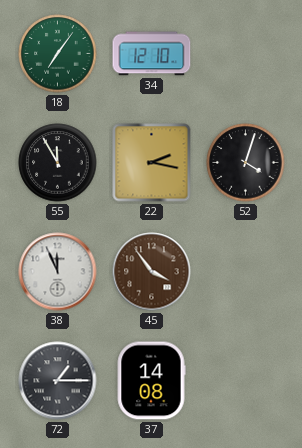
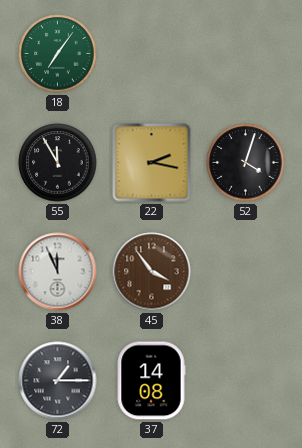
34: 12:10 -> none (152, 54)
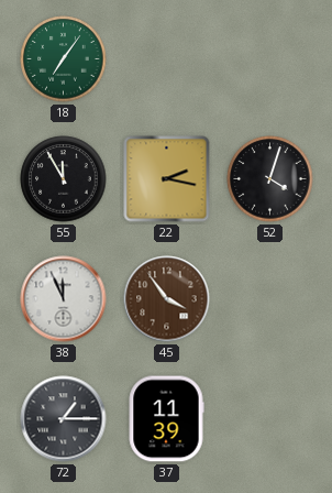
37: 14:08 -> 11:39 (166, 419)
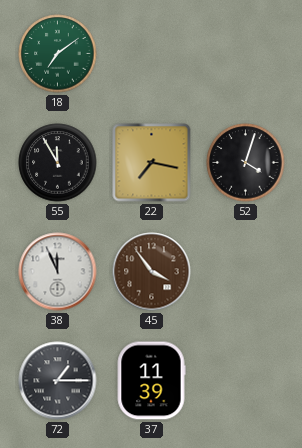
18: 7:06 -> 7:09 (58, 54)
22: 2:17 -> 7:17 (152, 163)
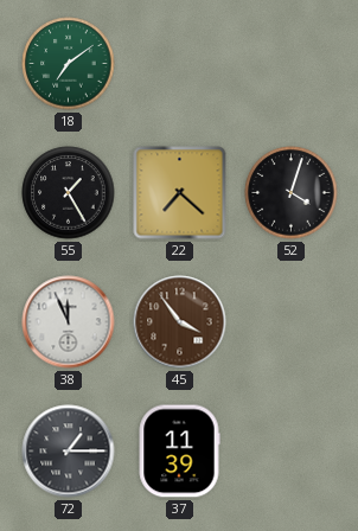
55: 11:55 -> 1:25 (69, 193)
22: 7:17 -> 7:22 (180, 193)
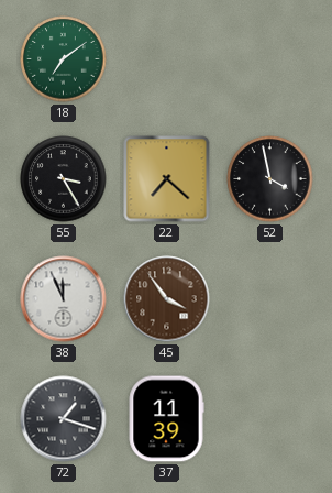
55: 1:25 -> 3:25 (64, 179)
52: 4:03 -> 3:58 (270, 179)
72: 1:15 -> 1:18 (64, 419)
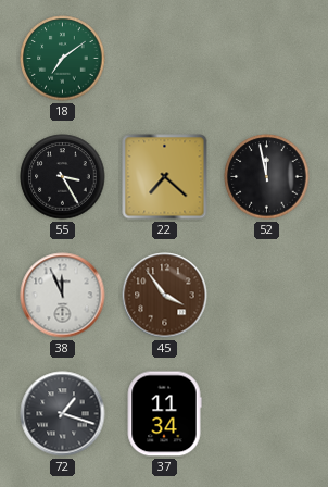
52: 3:58 -> 11:58 (267, 177)
37: 11:39 -> 11:34 (164, 414)
